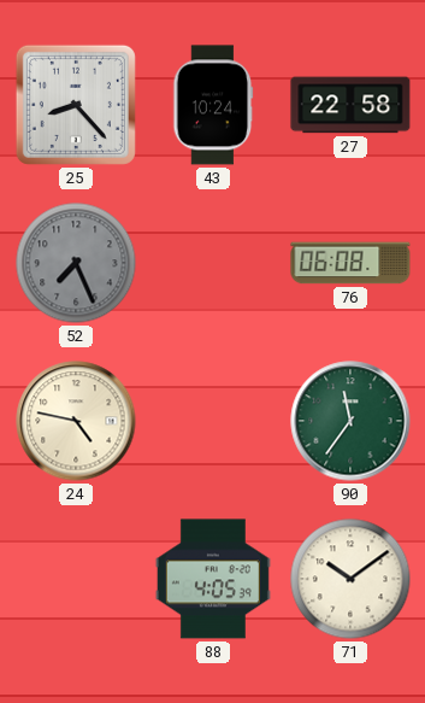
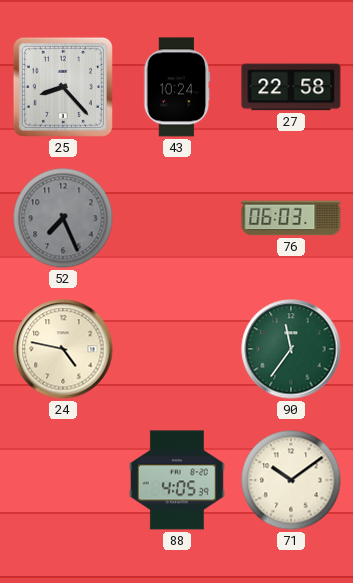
76: 06:08 -> 06:03 (291, 218)
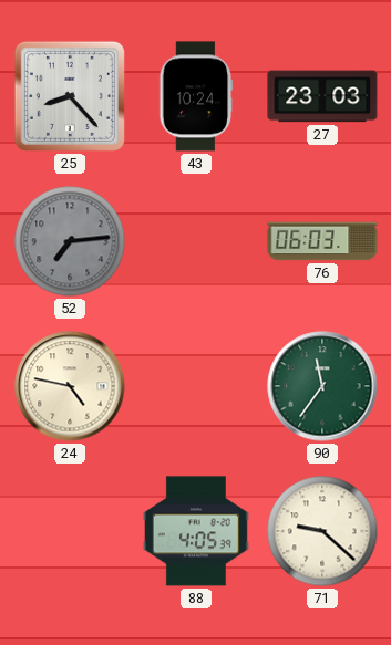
27: 22:58 -> 23:03 (322, 96)
52: 7:26 -> 7:14 (70, 241)
71: 10:09 -> 9:22 (322, 531)
